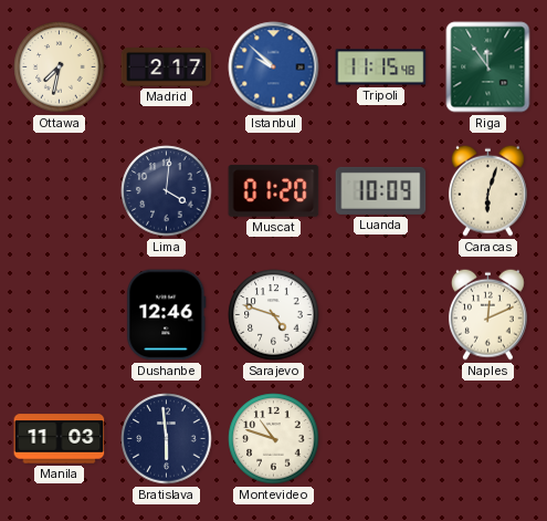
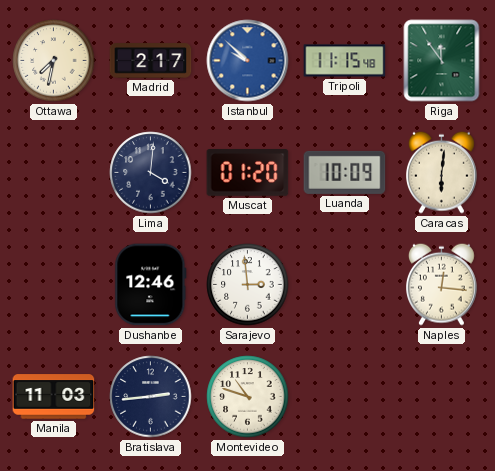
Caracas: 6:03 -> 6:01 (442, 172)
Sarajevo: 4:48 -> 2:59 (248, 285)
Naples: 12:11 -> 12:16 (442, 284)
Bratislava: 5:59 -> 2:44 (151, 397)
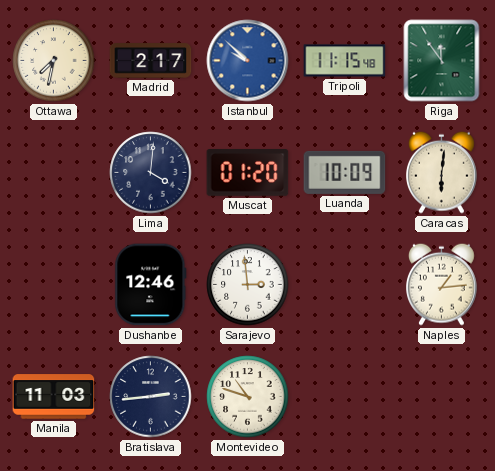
Naples: 12:16 -> 1:14 (442, 284)
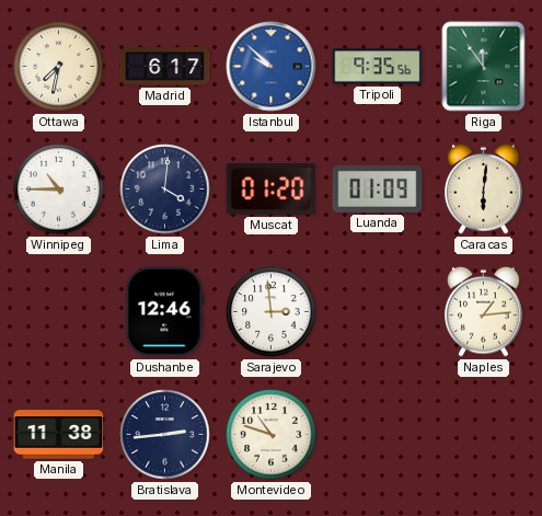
Madrid: 2:17 -> 6:17 (165, 67)
Tripoli: 11:15 -> 9:35 (378, 67)
Winnipeg: none -> 10:45 (59, 190)
Luanda: 10:09 -> 01:09 (378, 188)
Manila: 11:03 -> 11:38 (59, 435)
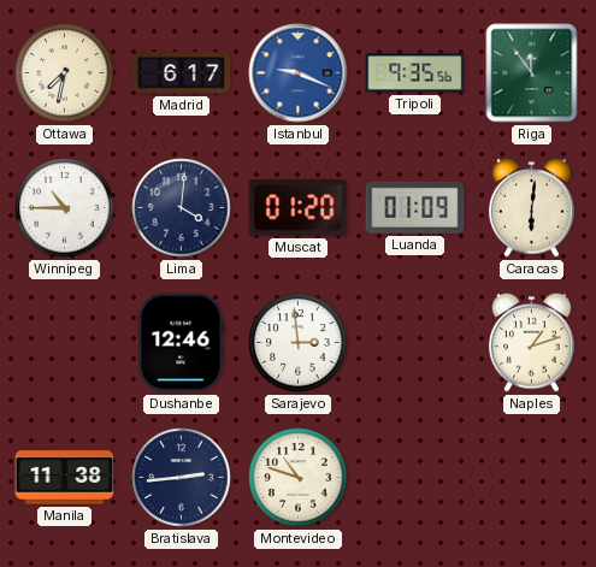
Istanbul: 9:52 -> 9:19 (299, 73)
Naples: 1:14 -> 1:12 (532, 342)
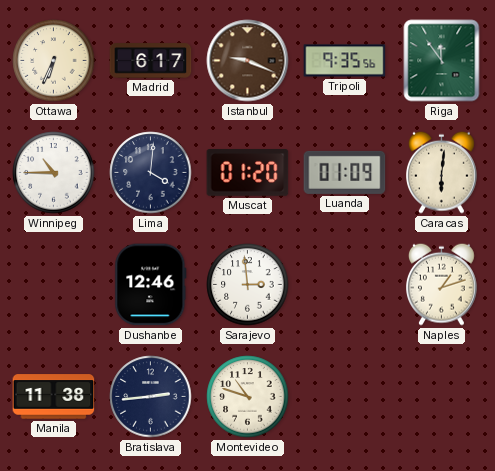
Ottawa: 7:32 -> 6:34 (54, 61)
Istanbul dial: blue -> brown (248, 61)
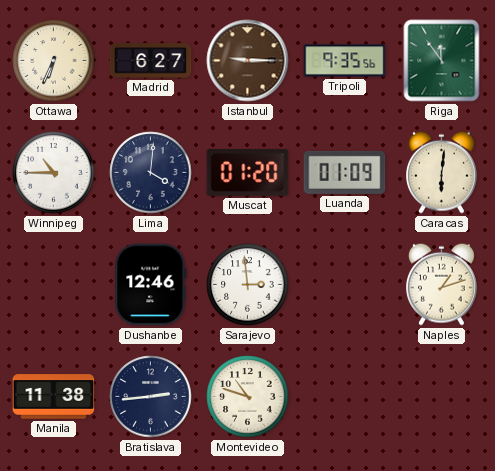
Madrid: 6:17 -> 6:27 (151, 61)
Istanbul: 9:19 -> 9:15 (248, 61)
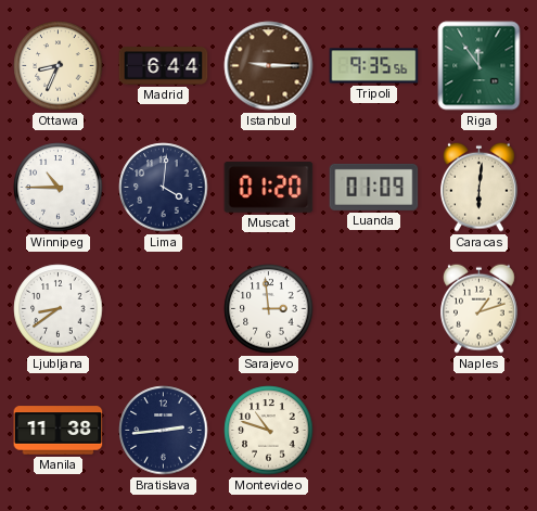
Ottawa: 6:34 -> 8:34 (59, 66)
Madrid: 6:27 -> 6:44 (164, 66)
Ljubljana: none -> 8:39 (59, 309)
Dushanbe: 12:46 -> none (151, 285)
